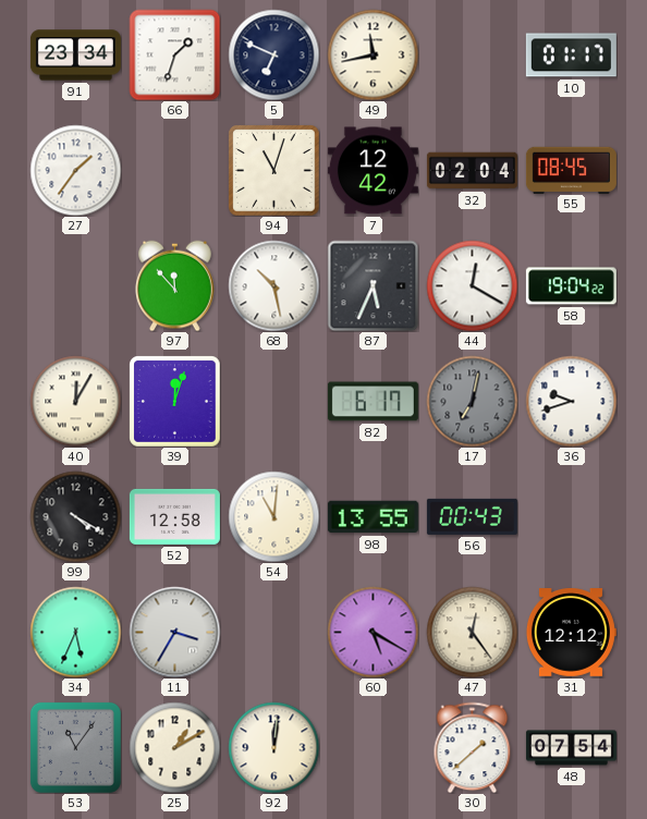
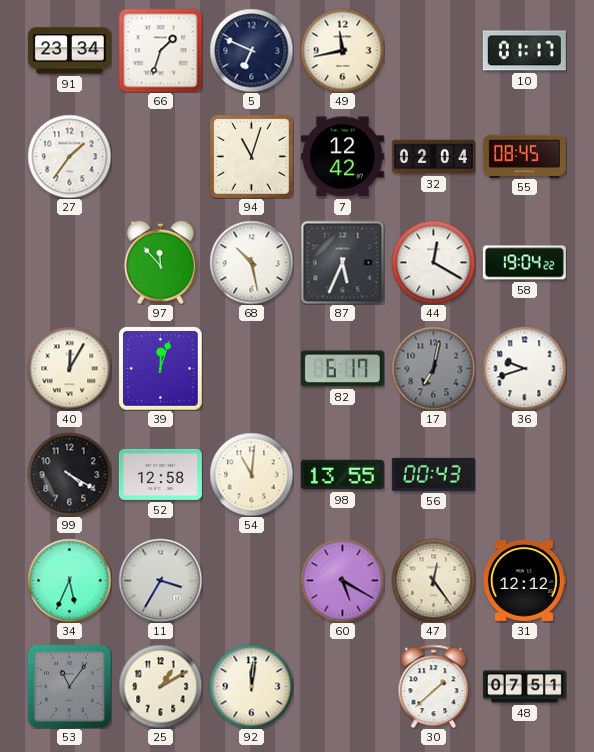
48: 07:54 -> 07:51 (524, 687)
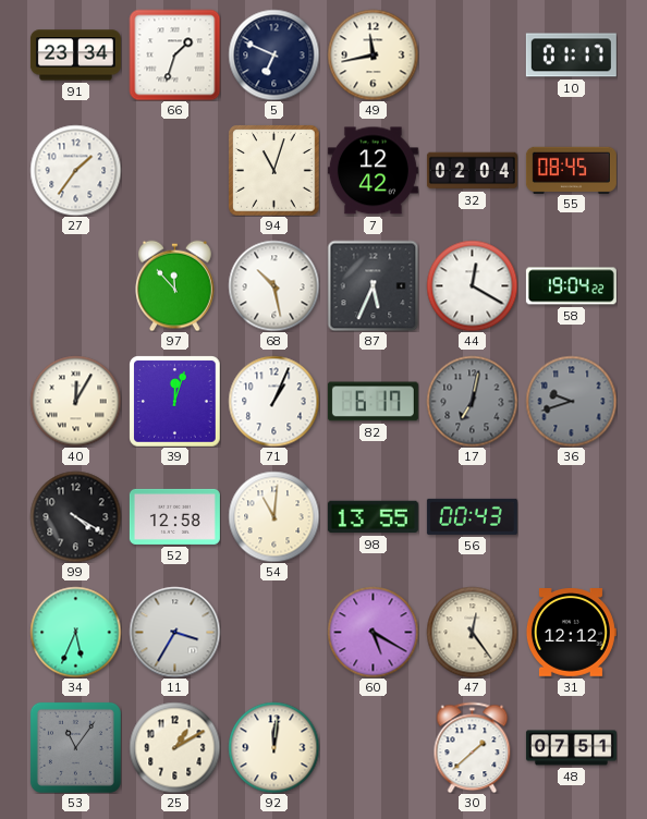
71: none -> 1:04 (273, 401)
36 dial: white -> grey (571, 401)
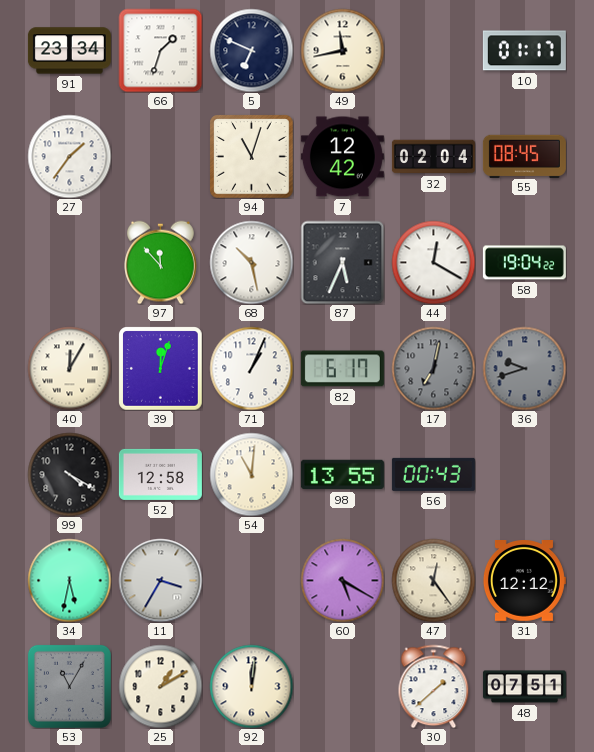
34: 5:34 -> 5:32 (69, 580)
53: 11:06 -> 11:05 (69, 686)
